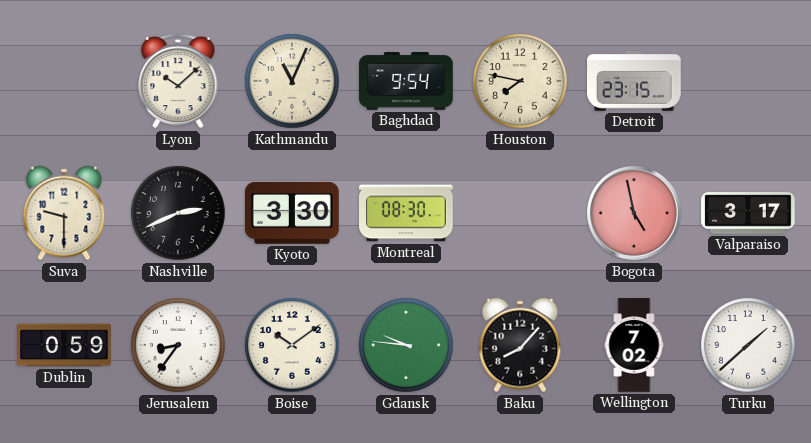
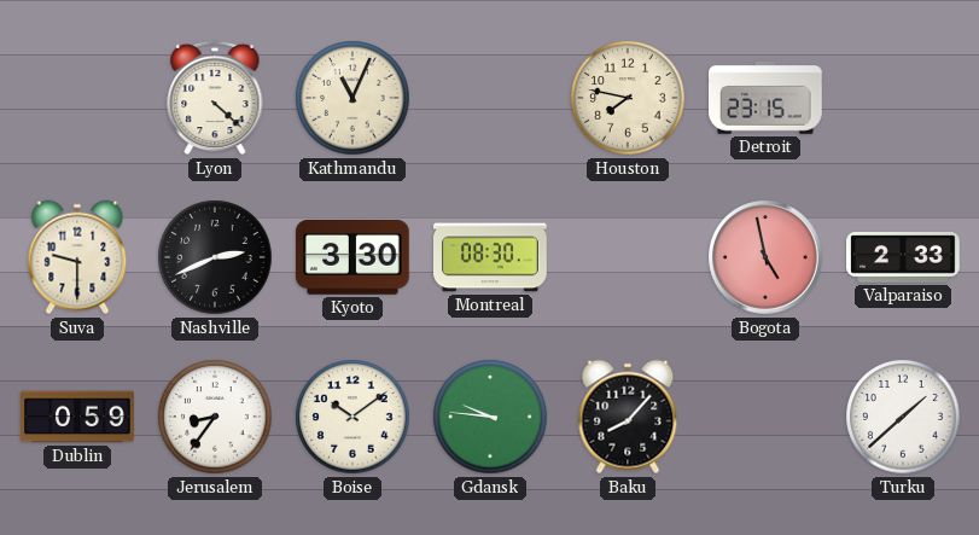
Lyon: 10:08 -> 4:22 (215, 98)
Baghdad: 9:54 -> none (406, 82)
Valparaiso: 3:17 -> 2:33 (903, 257)
Wellington: 7:02 -> none (634, 345)
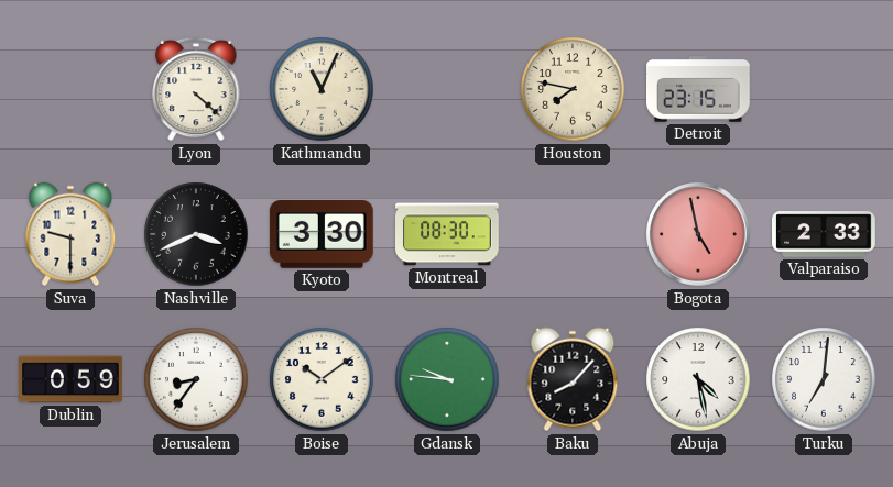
Nashville: 2:41 -> 3:41 (196, 234)
Abuja: none -> 4:28 (698, 379)
Turku: 1:38 -> 7:01 (824, 379)
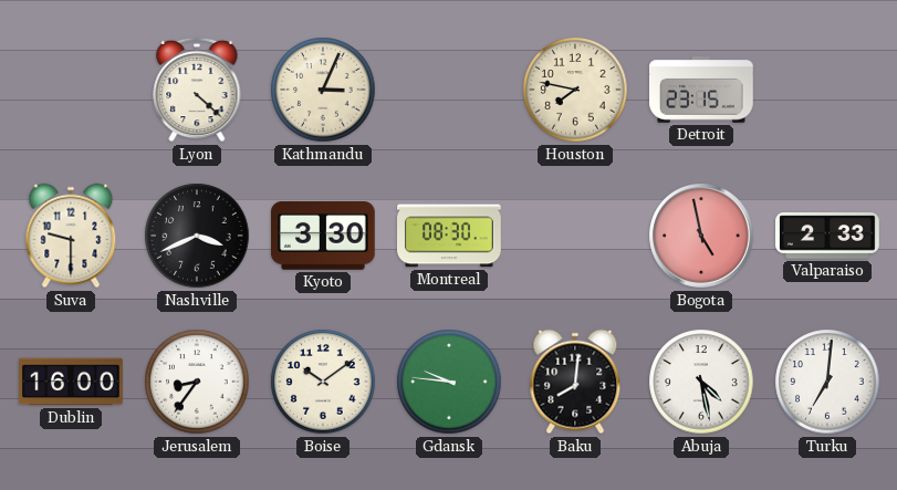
Kathmandu: 11:04 -> 3:04 (323, 90)
Dublin: 0:59 -> 16:00 (71, 382)
Baku: 8:07 -> 8:01 (575, 382)
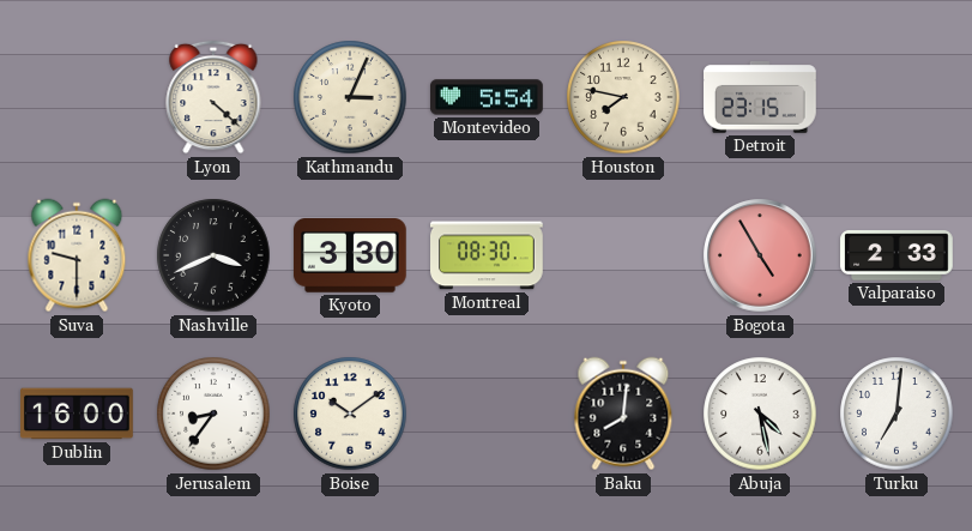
Montevideo: none -> 5:54 (488, 97)
Bogota: 4:58 -> 4:55 (760, 255)
Gdansk: 9:46 -> none (449, 382)
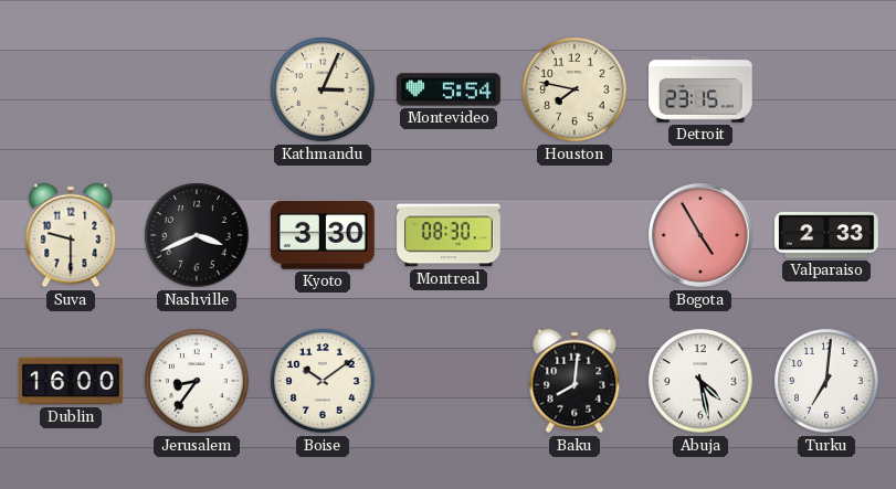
Lyon: 4:22 -> none (213, 97)
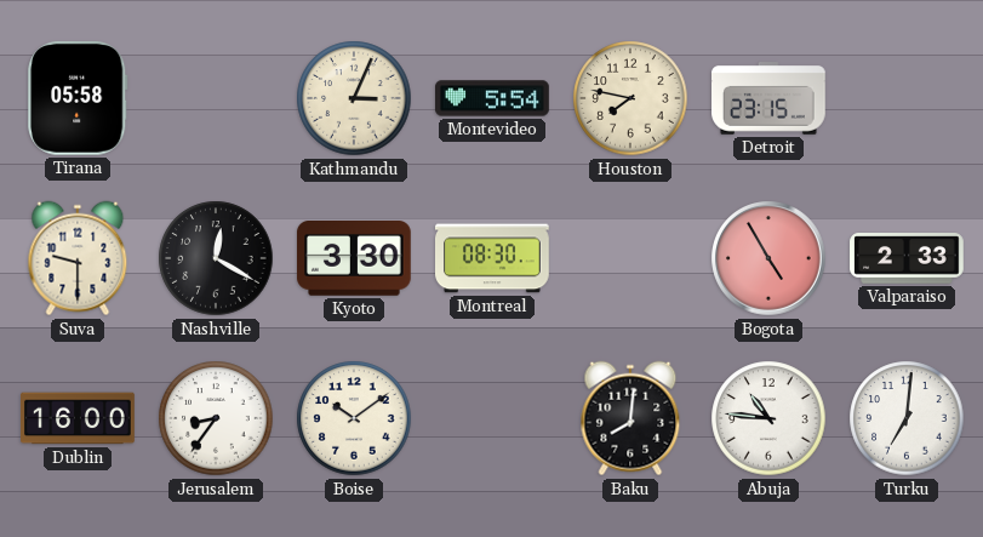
Tirana: none -> 05:58 (78, 98)
Nashville: 3:41 -> 12:20 (216, 258)
Abuja: 4:28 -> 10:46 (768, 418)
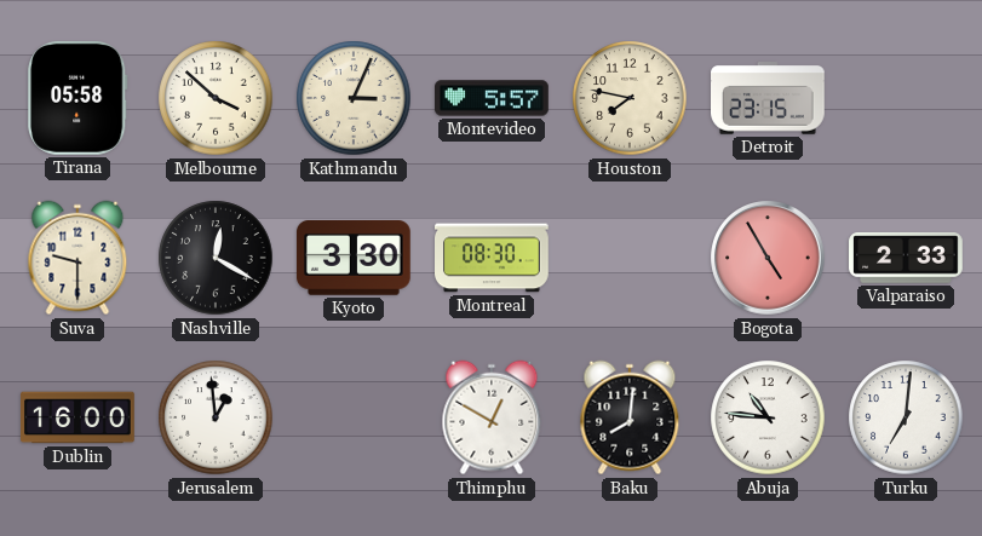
Melbourne: none -> 3:52 (216, 98)
Montevideo: 5:54 -> 5:57 (493, 98)
Jerusalem: 8:36 -> 12:59 (216, 417)
Boise: 10:09 -> none (354, 418)
Thimphu: none -> 12:50 (492, 417)
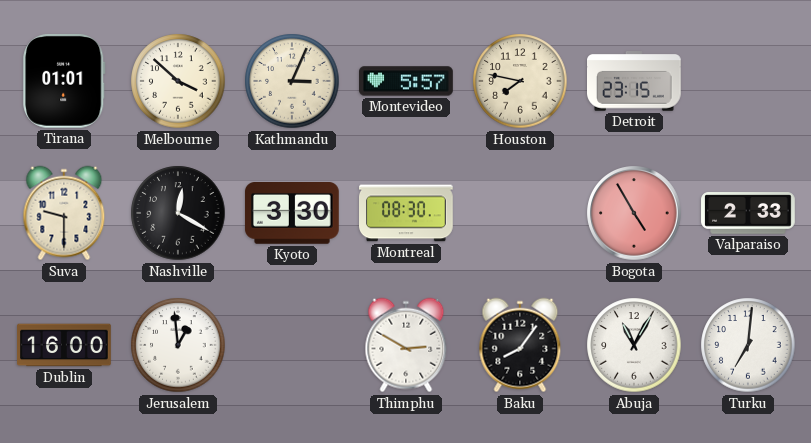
Tirana: 05:58 -> 01:01 (64, 81)
Thimphu: 12:50 -> 2:50 (406, 345)
Baku: 8:01 -> 8:06 (520, 345)
Abuja: 10:46 -> 11:05 (634, 345)
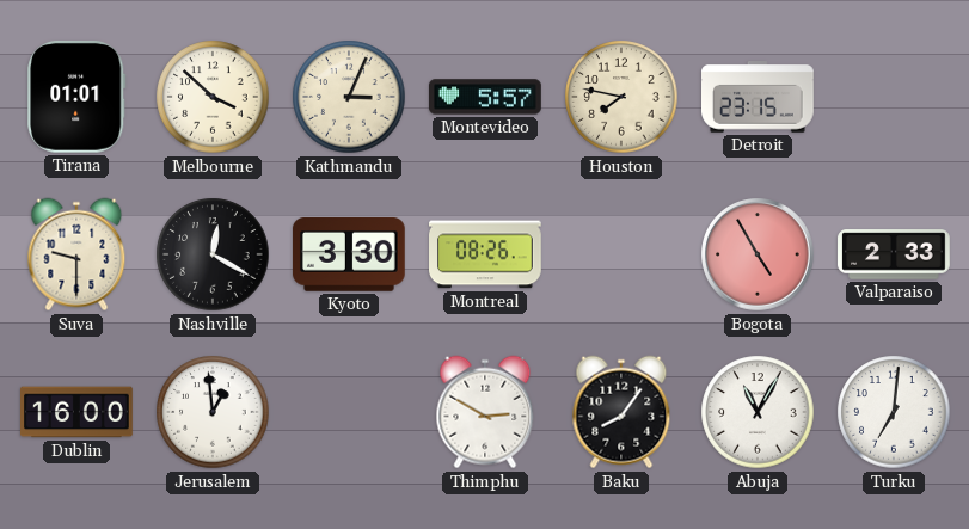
Montreal: 08:30 -> 08:26 (486, 254)
